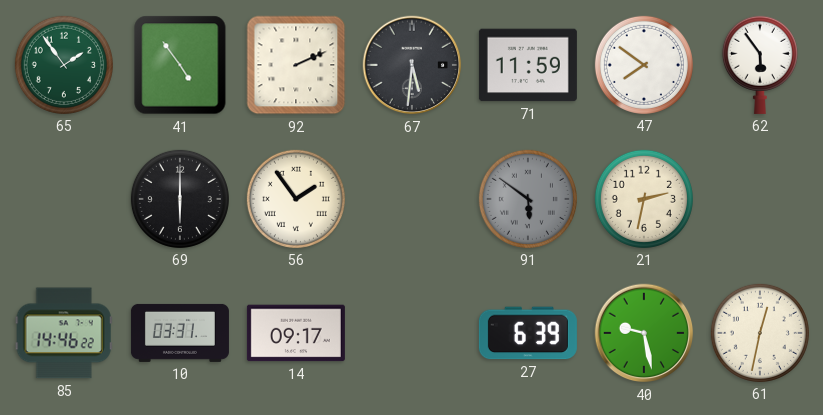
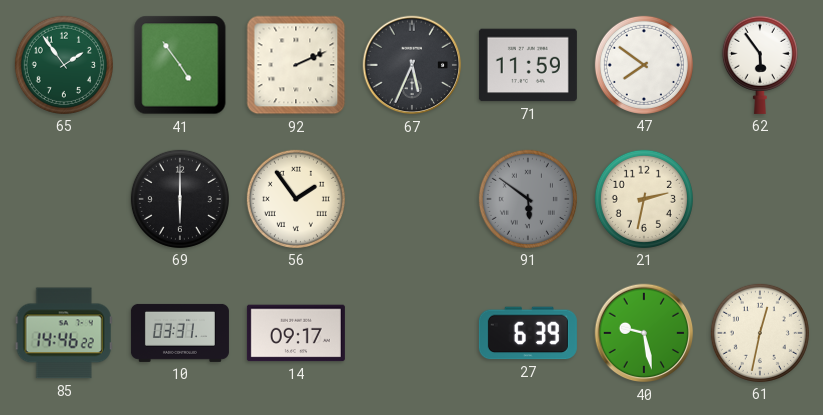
67: 5:31 -> 5:34 (412, 65)
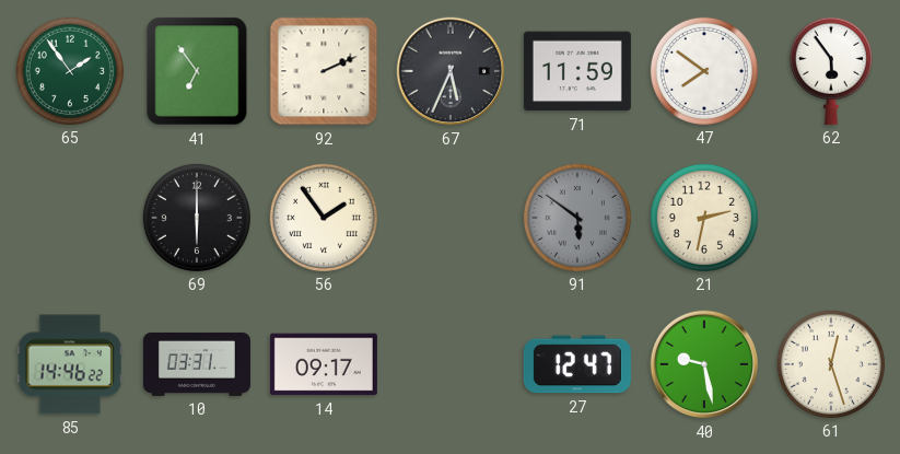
41: 4:54 -> 6:54 (197, 71)
27: 6:39 -> 12:47 (577, 364)
61: 12:32 -> 12:27 (831, 364)
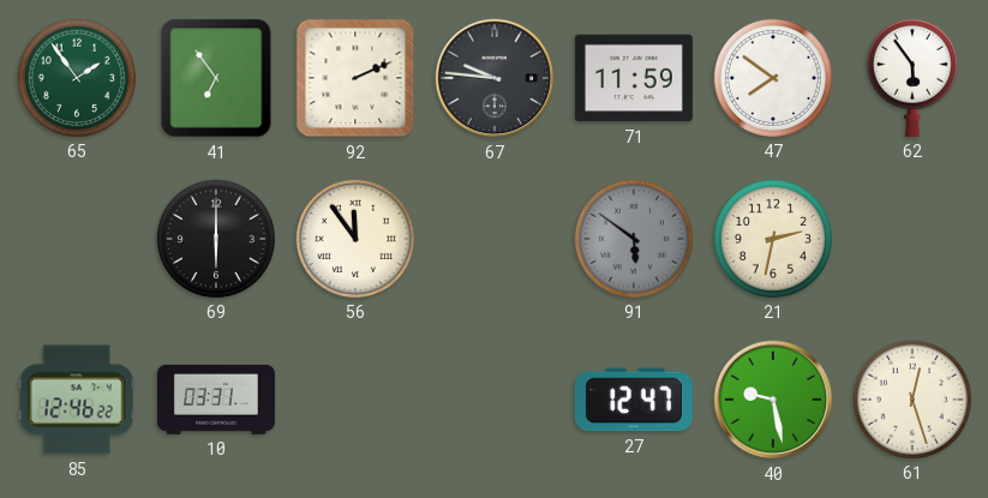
67: 5:34 -> 9:46 (495, 78)
56: 1:54 -> 11:54 (355, 239)
85: 14:46 -> 12:46 (77, 400)
14: 09:17 -> none (324, 364)
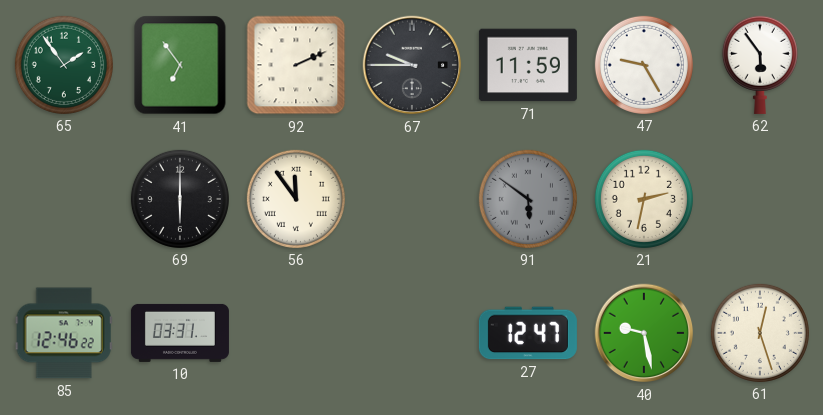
67: 9:46 -> 9:45 (412, 65)
47: 7:51 -> 9:25 (644, 65)
